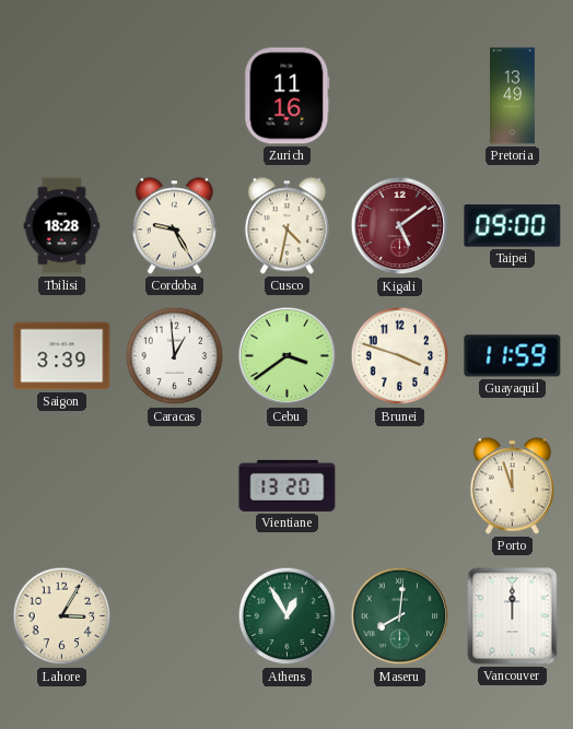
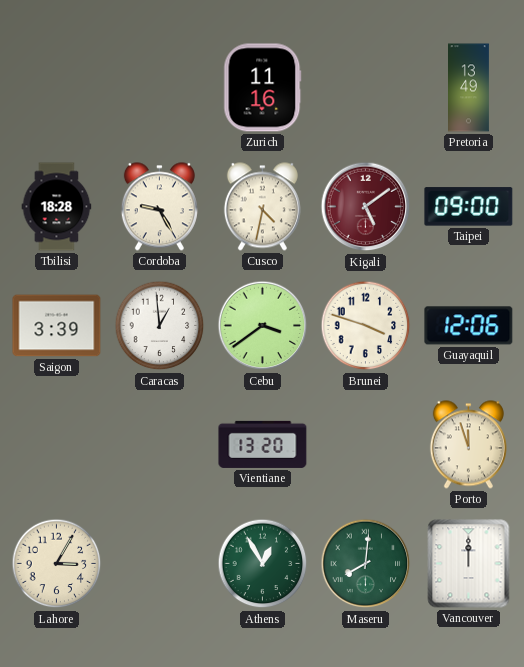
Guayaquil: 11:59 -> 12:06 (469, 326)
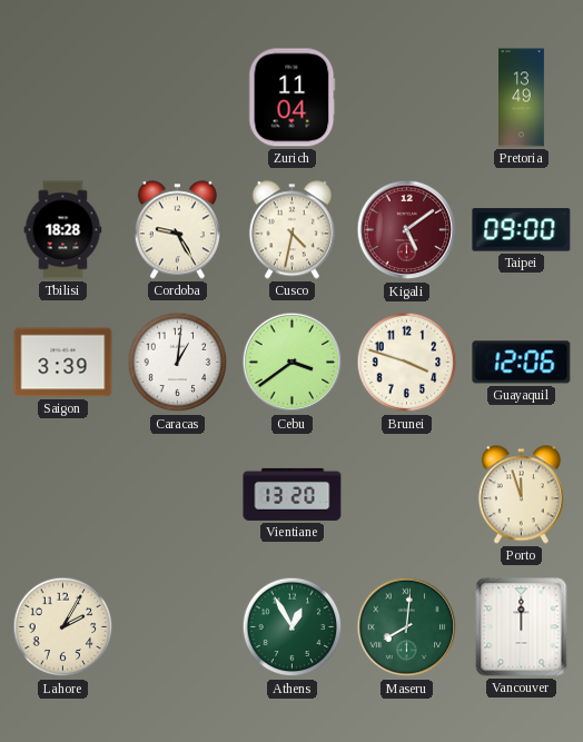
Zurich: 11:16 -> 11:04 (293, 98)
Caracas: 12:59 -> 1:01 (178, 363)
Lahore: 3:05 -> 2:05 (63, 627)
